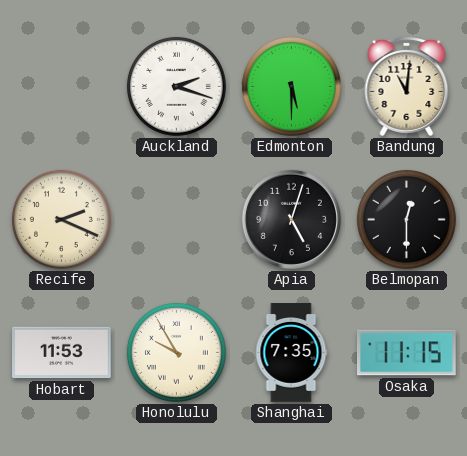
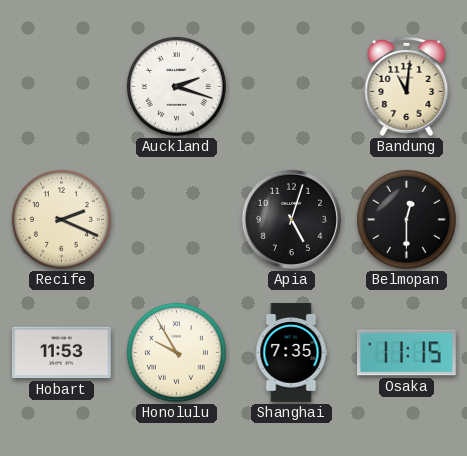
Edmonton: 5:30 -> none (291, 86)
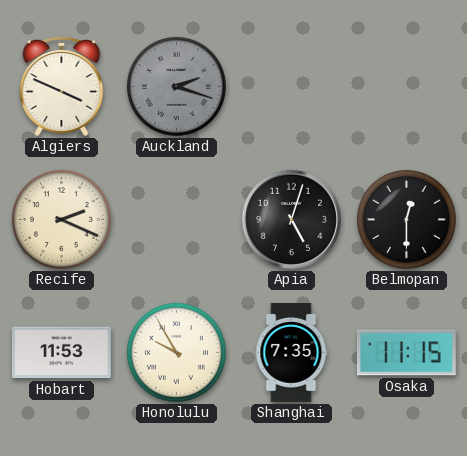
Algiers: none -> 3:49 (62, 87)
Auckland dial: white -> grey (176, 86)
Bandung: 11:01 -> none (407, 87)
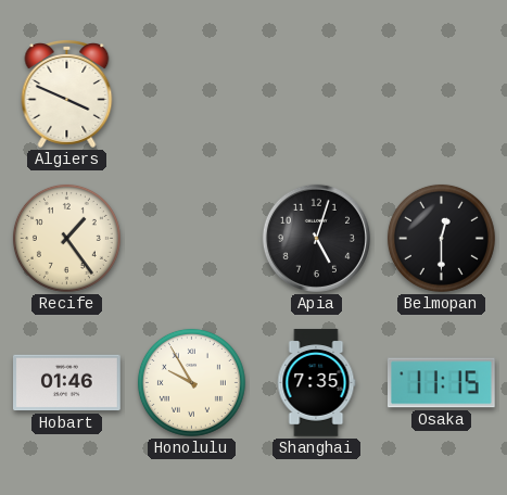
Auckland: 2:18 -> none (176, 86)
Recife: 2:19 -> 1:24 (66, 238)
Hobart: 11:53 -> 01:46 (67, 383)
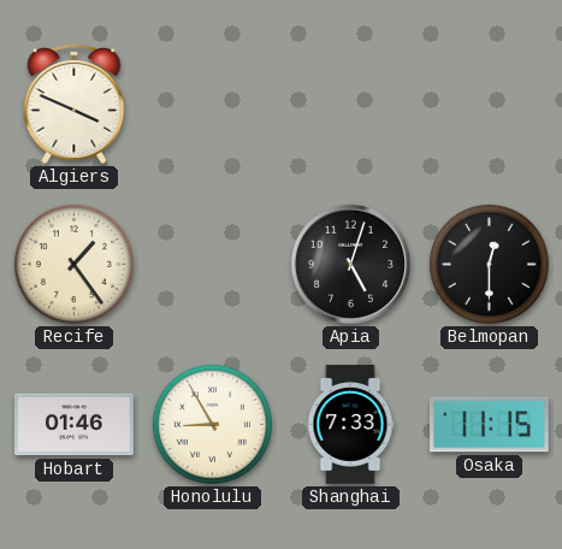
Honolulu: 9:55 -> 8:55 (212, 424)
Shanghai: 7:35 -> 7:33 (350, 425)
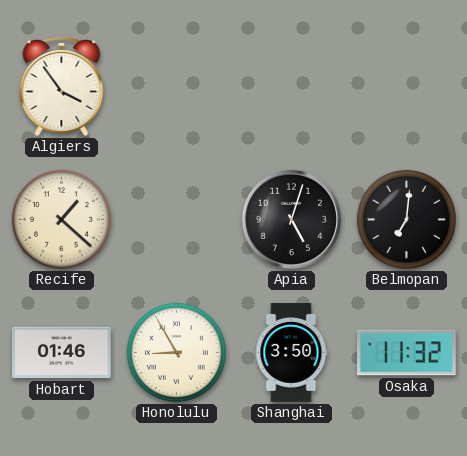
Algiers: 3:49 -> 3:54 (62, 87)
Recife: 1:24 -> 1:22 (61, 219)
Belmopan: 12:30 -> 7:01 (406, 219)
Shanghai: 7:33 -> 3:50 (291, 353)
Osaka: 11:15 -> 11:32 (406, 353)
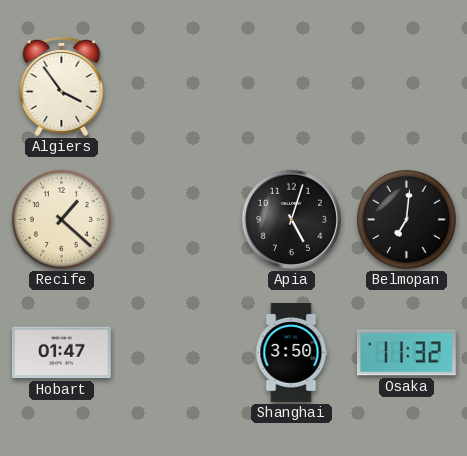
Hobart: 01:46 -> 01:47 (62, 353)
Honolulu: 8:55 -> none (176, 352)
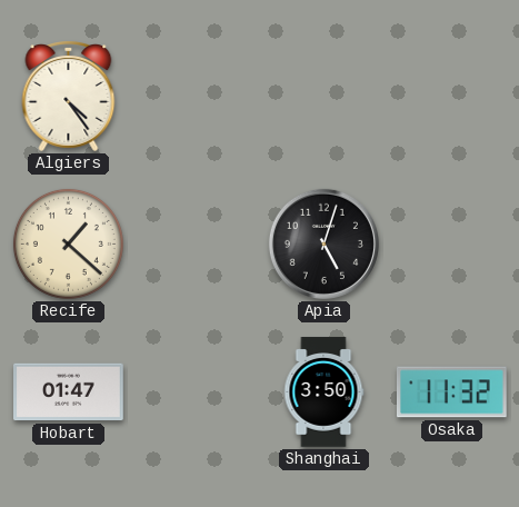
Algiers: 3:54 -> 4:24 (69, 97)
Belmopan: 7:01 -> none (406, 219)
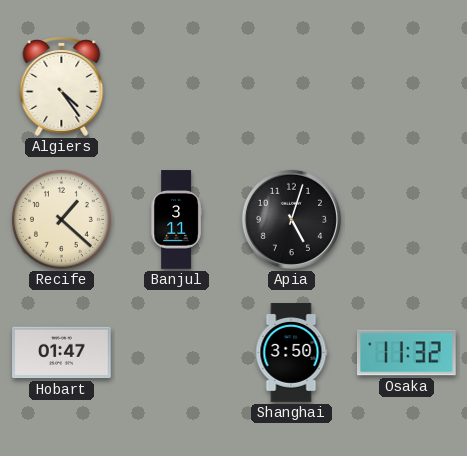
Banjul: none -> 3:11 (176, 220)
